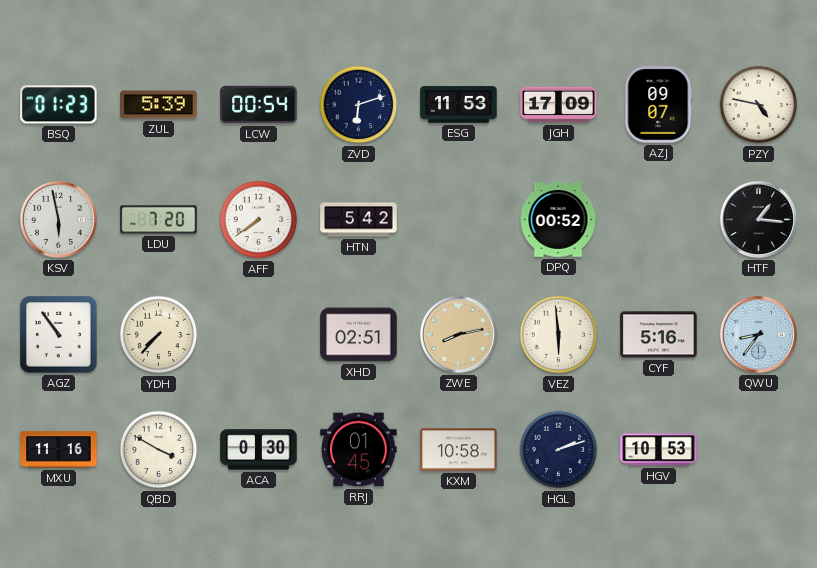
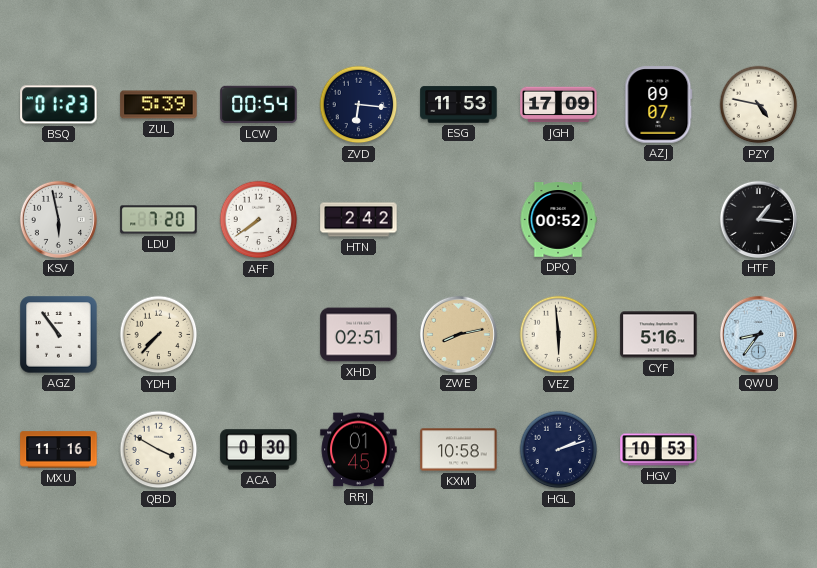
ZVD: 6:12 -> 6:16 (359, 105)
HTN: 5:42 -> 2:42 (359, 220)
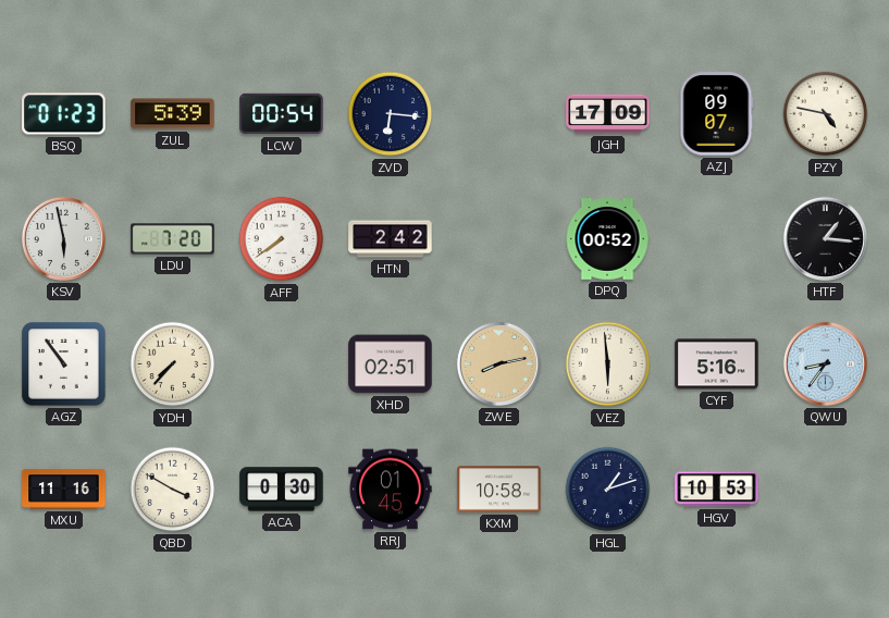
ESG: 11:53 -> none (459, 105)
HGL: 2:12 -> 1:12 (608, 490)
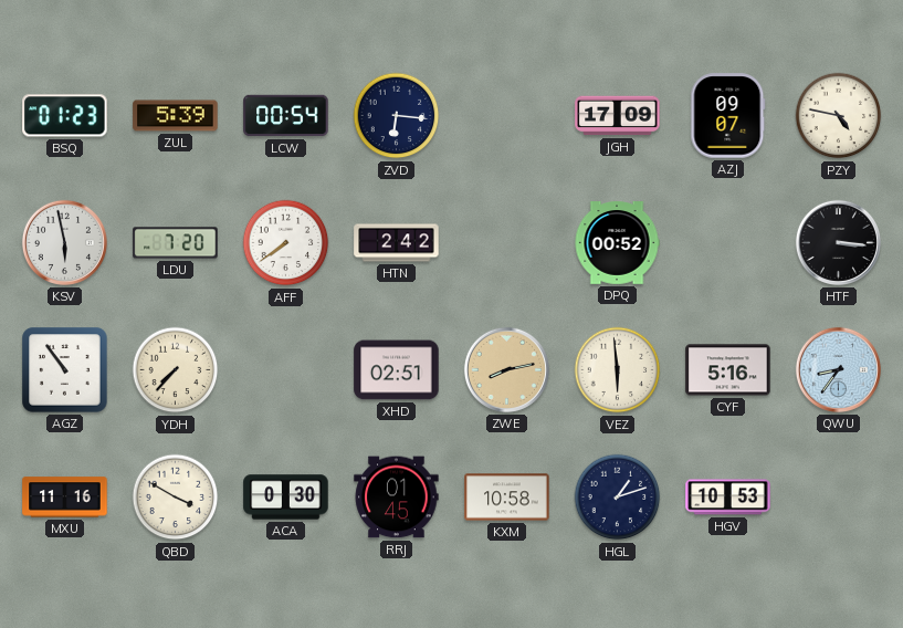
HTF: 1:16 -> 3:16 (838, 242)
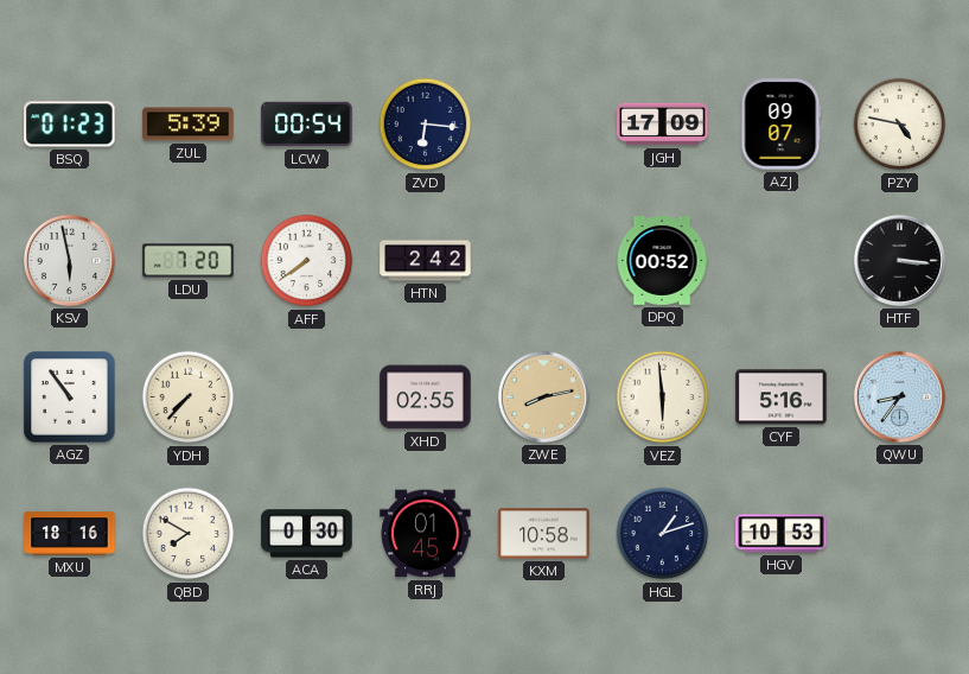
XHD: 02:51 -> 02:55 (426, 398)
MXU: 11:16 -> 18:16 (70, 534)
QBD: 3:50 -> 7:50 (189, 534)
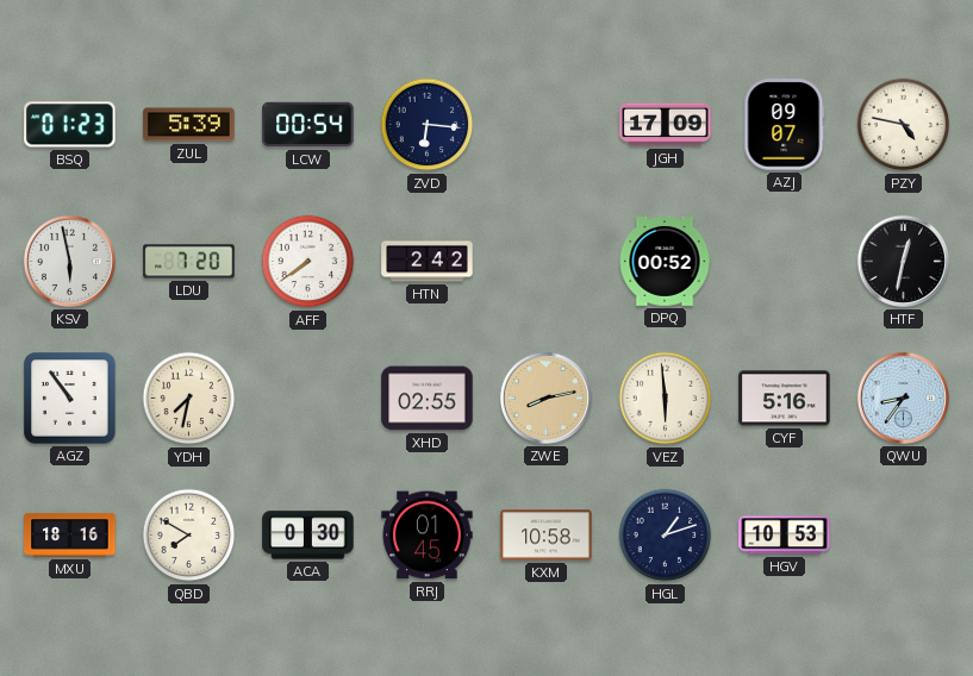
HTF: 3:16 -> 12:32 (903, 261)
YDH: 7:37 -> 7:32 (189, 399)
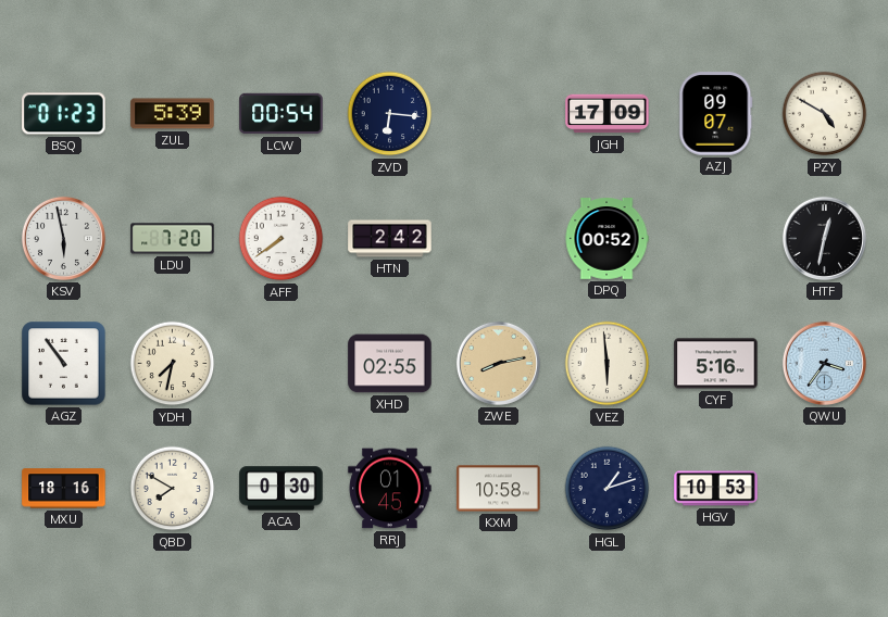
PZY: 4:47 -> 4:50 (825, 114)
QWU: 8:36 -> 3:36 (824, 363)
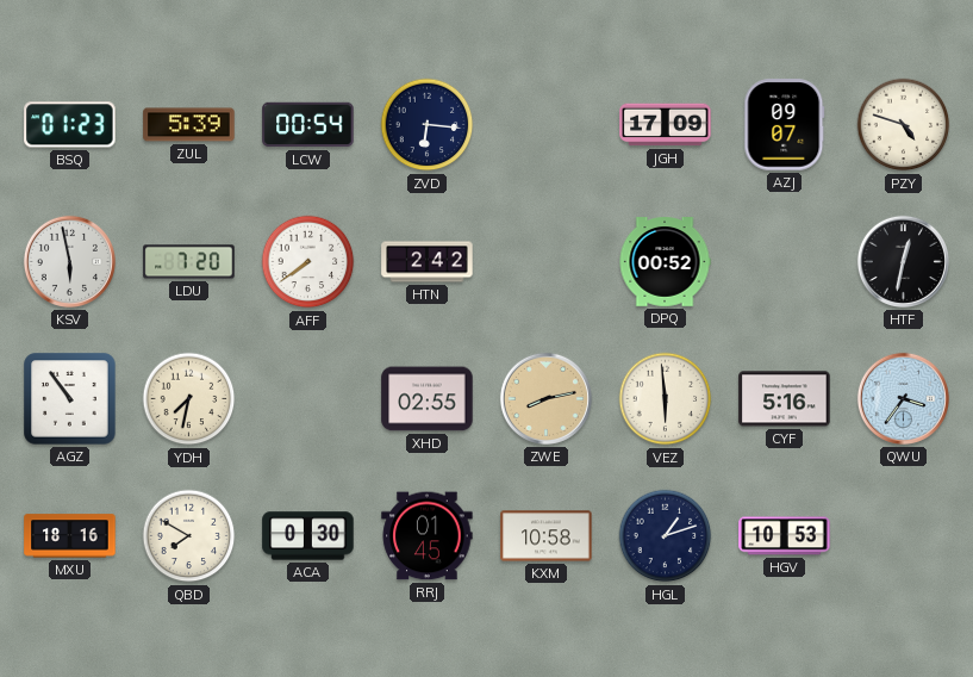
PZY: 4:50 -> 4:48 (904, 125)
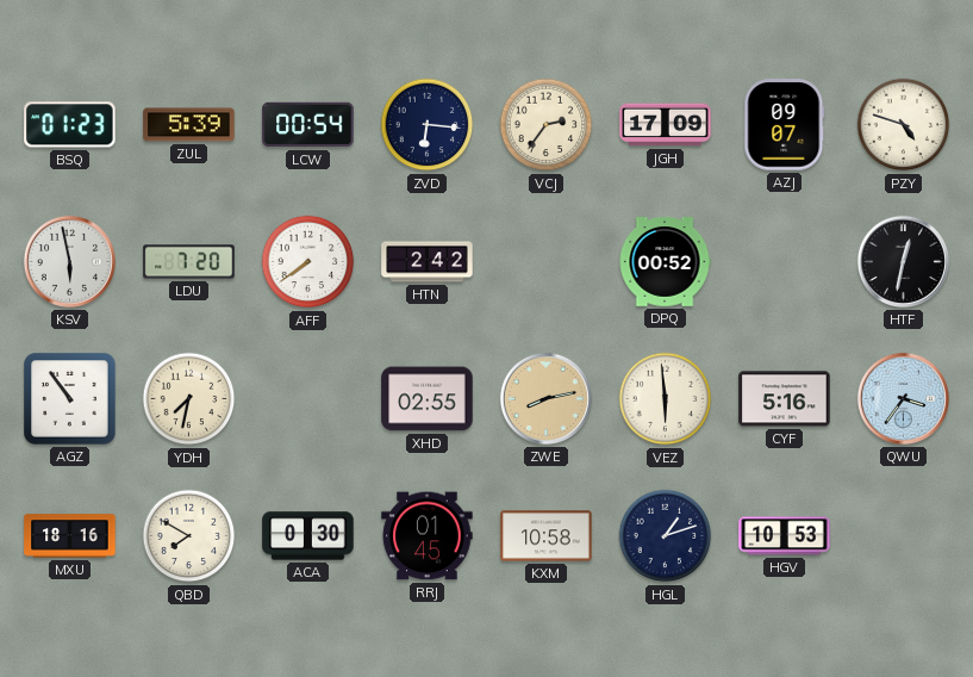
VCJ: none -> 2:36 (547, 125)
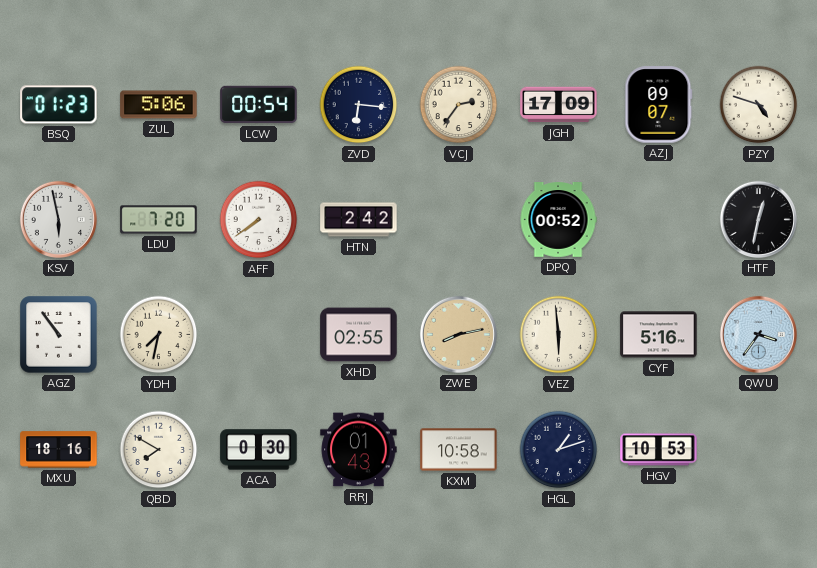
ZUL: 5:39 -> 5:06 (159, 105)
RRJ: 01:45 -> 01:43 (359, 450)
